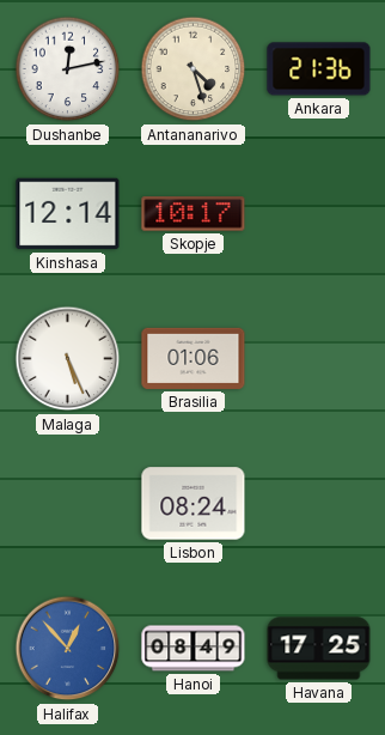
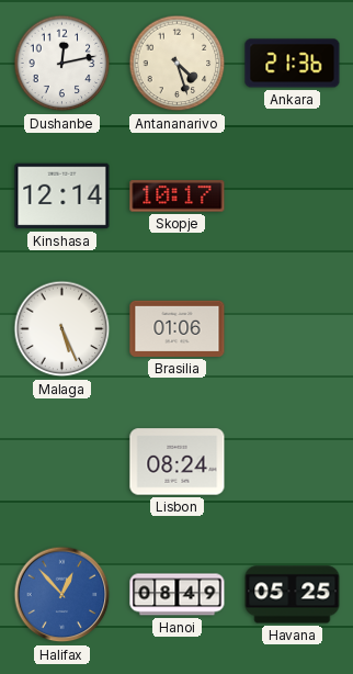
Havana: 17:25 -> 05:25 (293, 595)
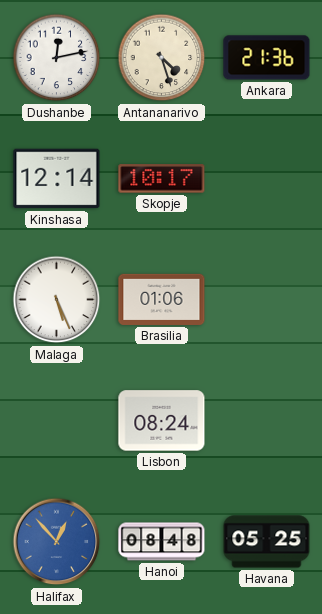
Hanoi: 08:49 -> 08:48 (162, 542)
